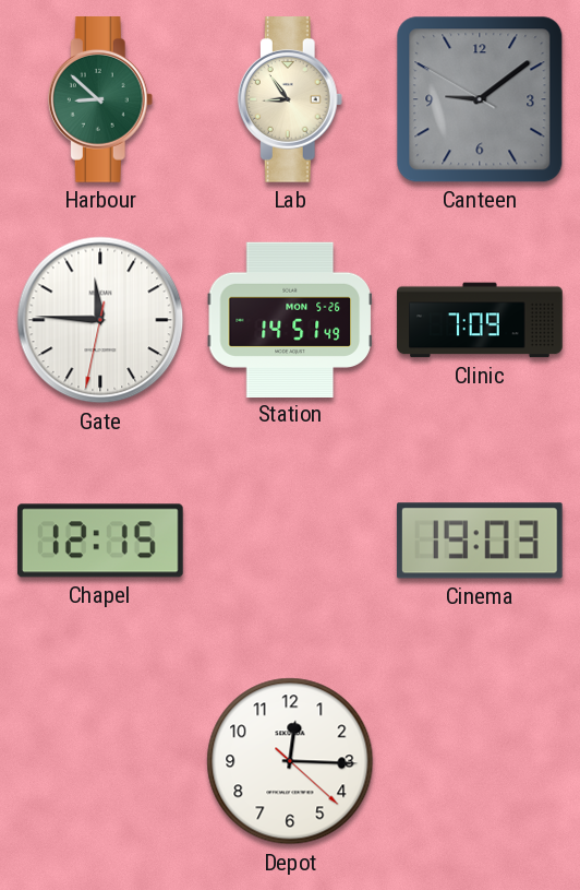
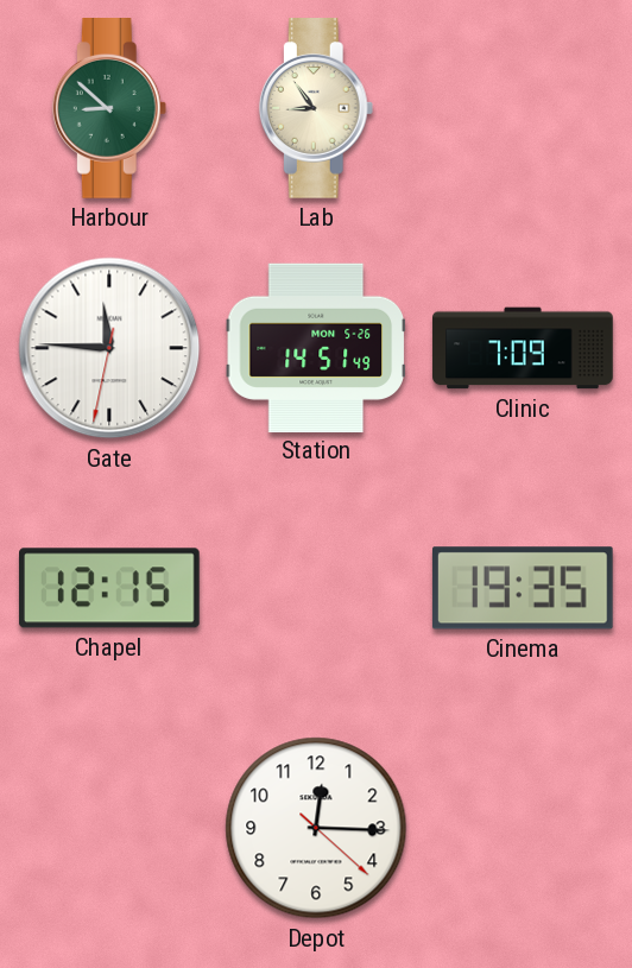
Canteen: 9:08 -> none (480, 99)
Cinema: 19:03 -> 19:35 (523, 588)
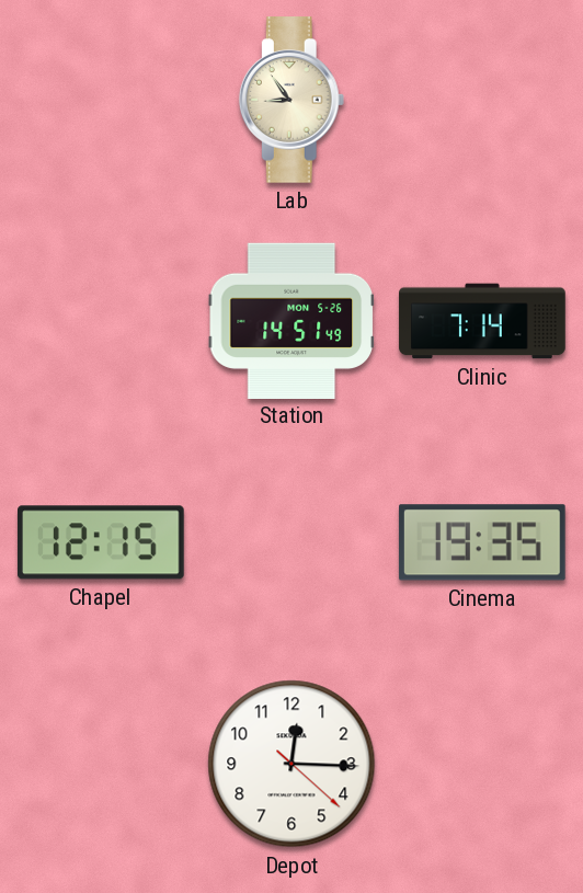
Harbour: 8:52 -> none (109, 109)
Gate: 11:45 -> none (109, 348)
Clinic: 7:09 -> 7:14 (482, 321)
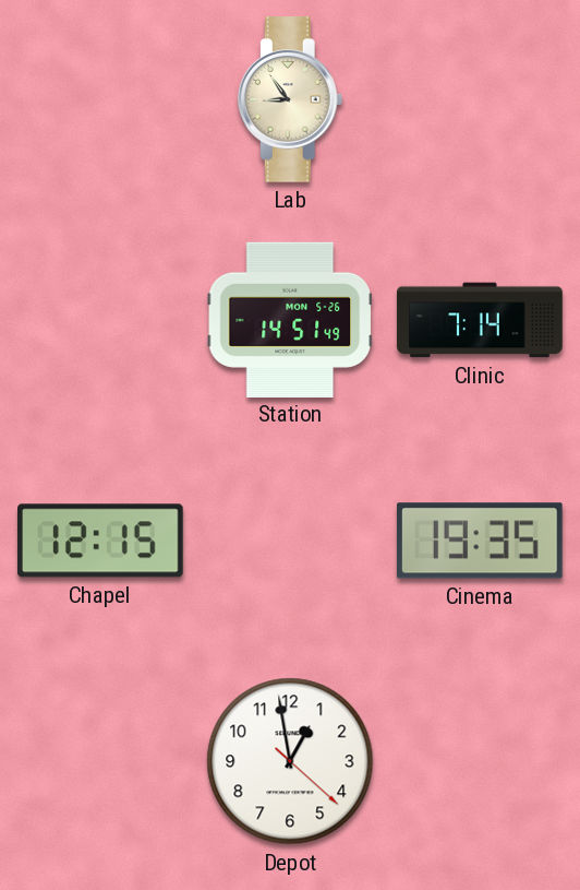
Depot: 12:15 -> 12:58 (290, 761)
